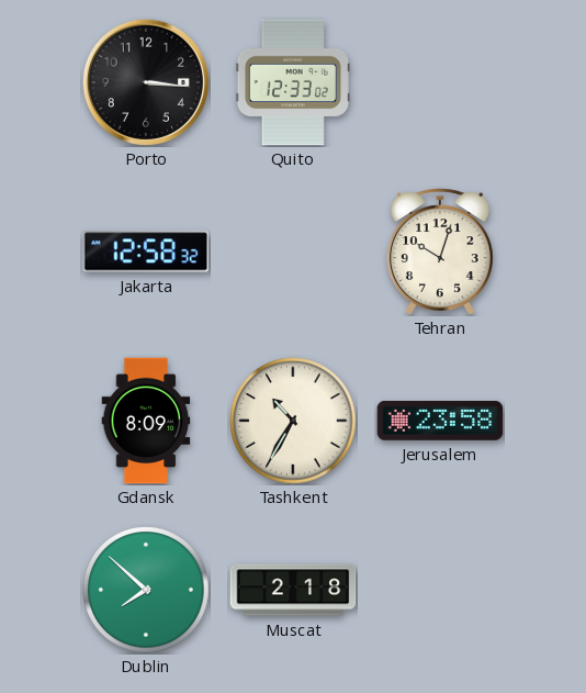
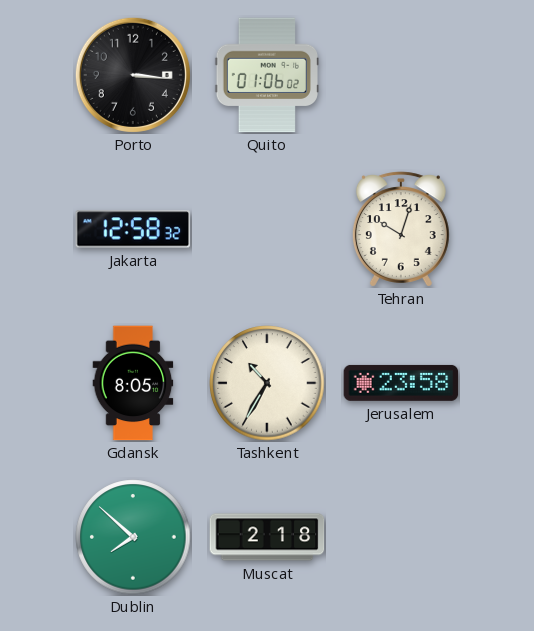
Quito: 12:33 -> 01:06 (266, 75)
Gdansk: 8:09 -> 8:05 (133, 383)
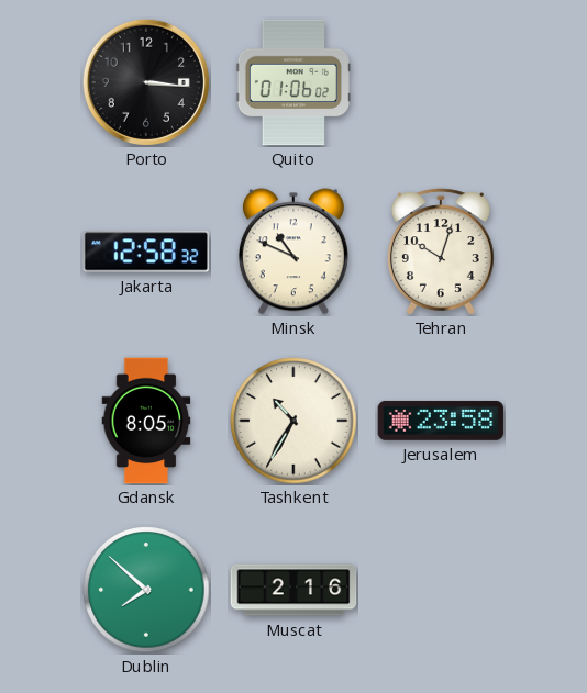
Minsk: none -> 10:49 (293, 252)
Muscat: 2:18 -> 2:16 (293, 590)
